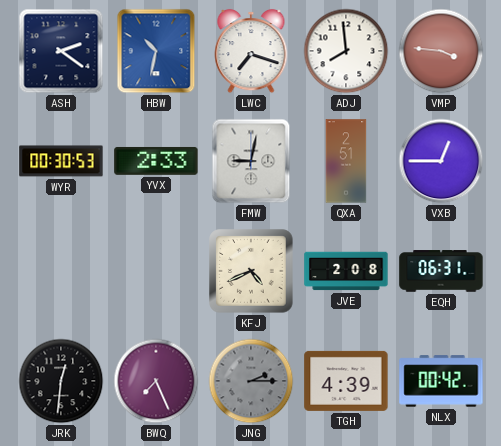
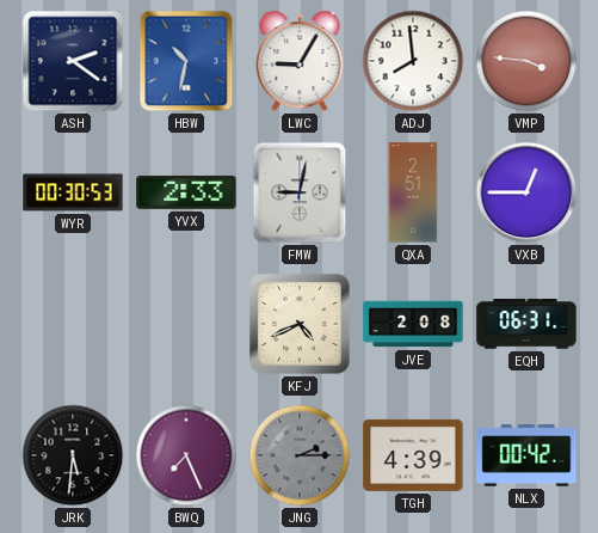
LWC: 7:18 -> 9:05 (300, 61)
JRK: 12:31 -> 5:31 (73, 455)
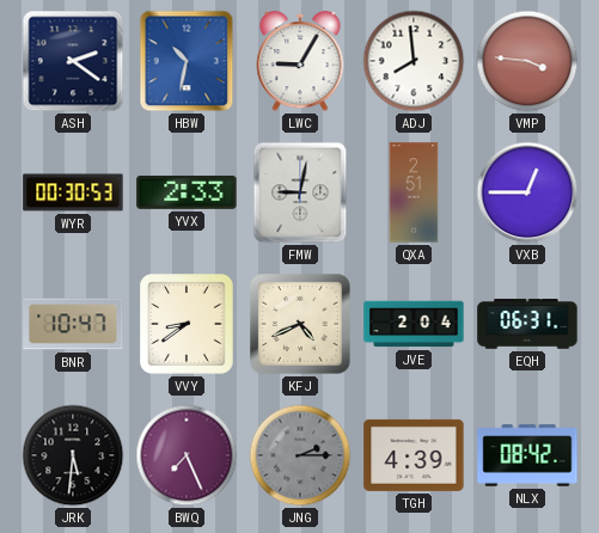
BNR: none -> 10:47 (73, 324)
VVY: none -> 8:39 (188, 325)
JVE: 2:08 -> 2:04 (414, 324)
NLX: 00:42 -> 08:42 (527, 455)
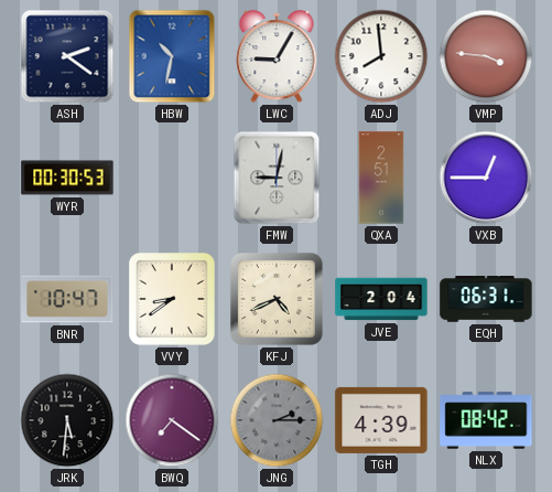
YVX: 2:33 -> none (187, 192)
BWQ: 7:26 -> 7:21 (172, 420)
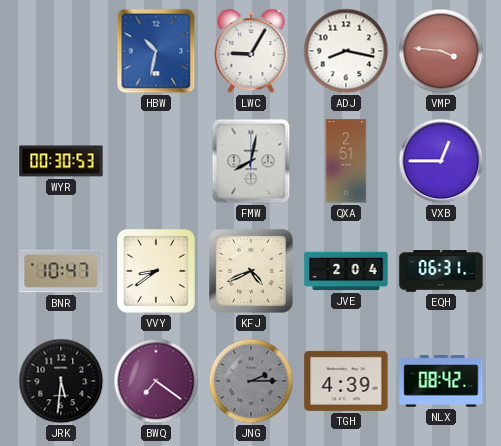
ASH: 2:21 -> none (67, 56)
ADJ: 7:59 -> 8:17 (346, 51)
FMW: 9:02 -> 8:02 (251, 161)
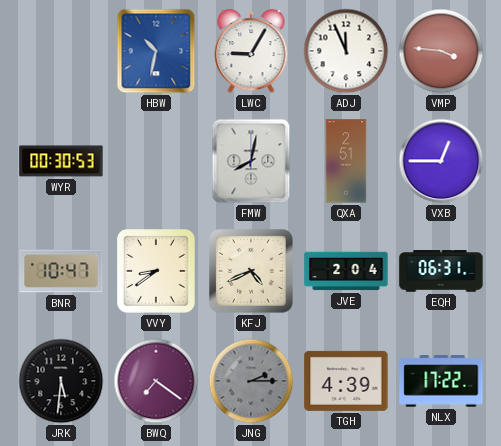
ADJ: 8:17 -> 11:56 (346, 51)
NLX: 08:42 -> 17:22 (441, 381)
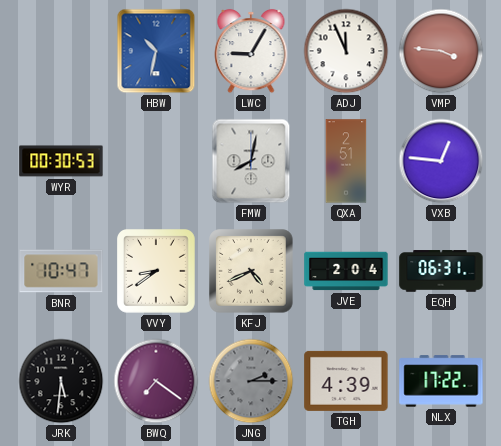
VXB: 12:45 -> 12:46 (441, 161)
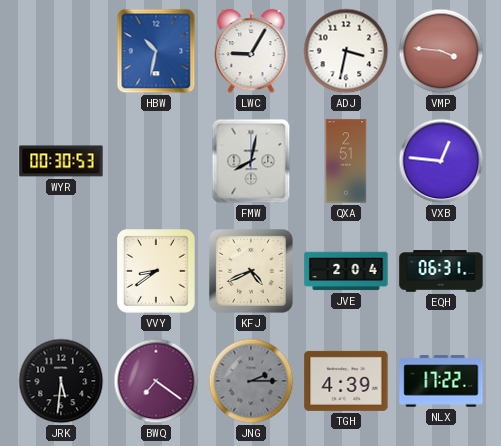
ADJ: 11:56 -> 3:32 (346, 51)
BNR: 10:47 -> none (61, 271)
